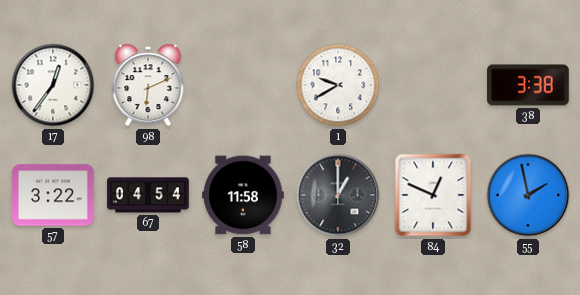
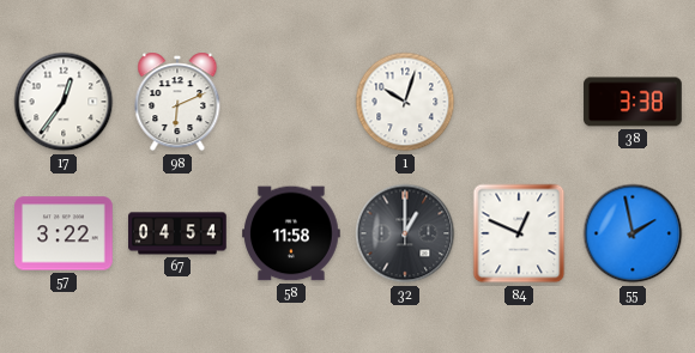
1: 9:40 -> 10:03 (405, 102)
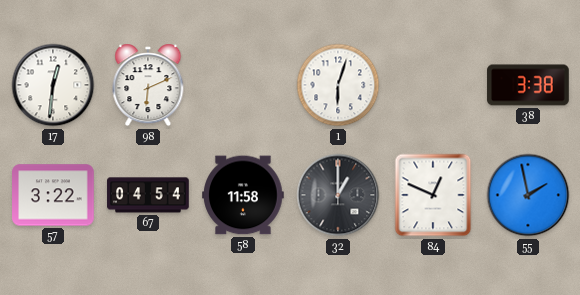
17: 12:36 -> 12:31 (53, 85)
1: 10:03 -> 6:03 (338, 85)
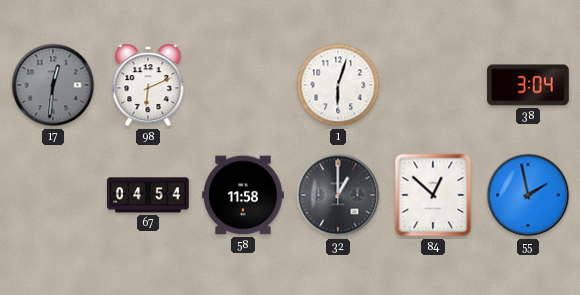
17 dial: white -> grey (53, 85)
38: 3:38 -> 3:04 (528, 85)
57: 3:22 -> none (53, 195)
84: 12:49 -> 12:52 (433, 195)
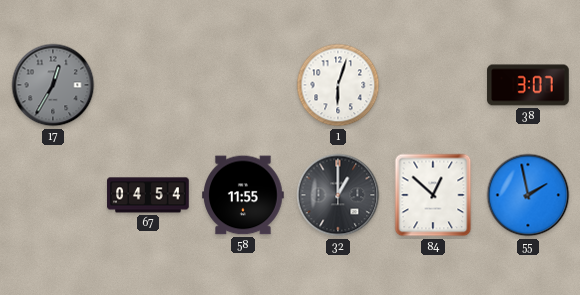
17: 12:31 -> 12:35 (53, 85)
98: 6:11 -> none (148, 85)
38: 3:04 -> 3:07 (528, 85)
58: 11:58 -> 11:55 (243, 195)
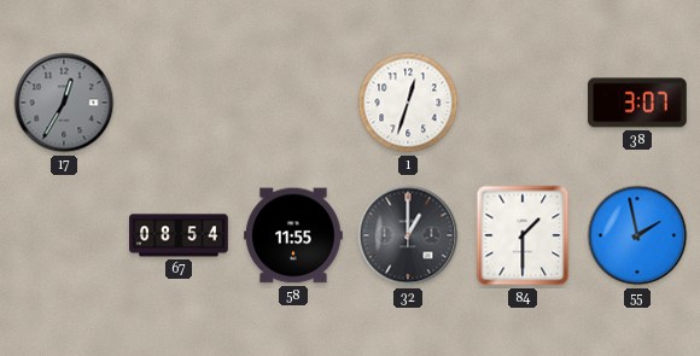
1: 6:03 -> 12:33 (408, 103)
67: 04:54 -> 08:54 (179, 235)
84: 12:52 -> 1:30 (523, 235)
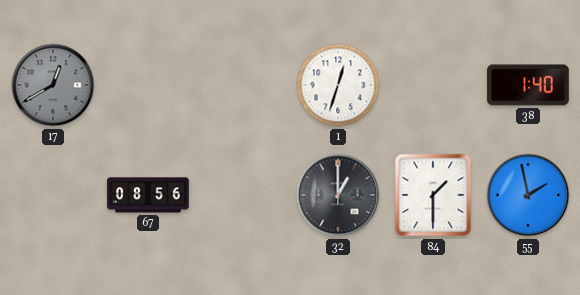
17: 12:35 -> 12:40 (53, 85)
38: 3:07 -> 1:40 (528, 85)
67: 08:54 -> 08:56 (148, 195)
58: 11:55 -> none (293, 235)
